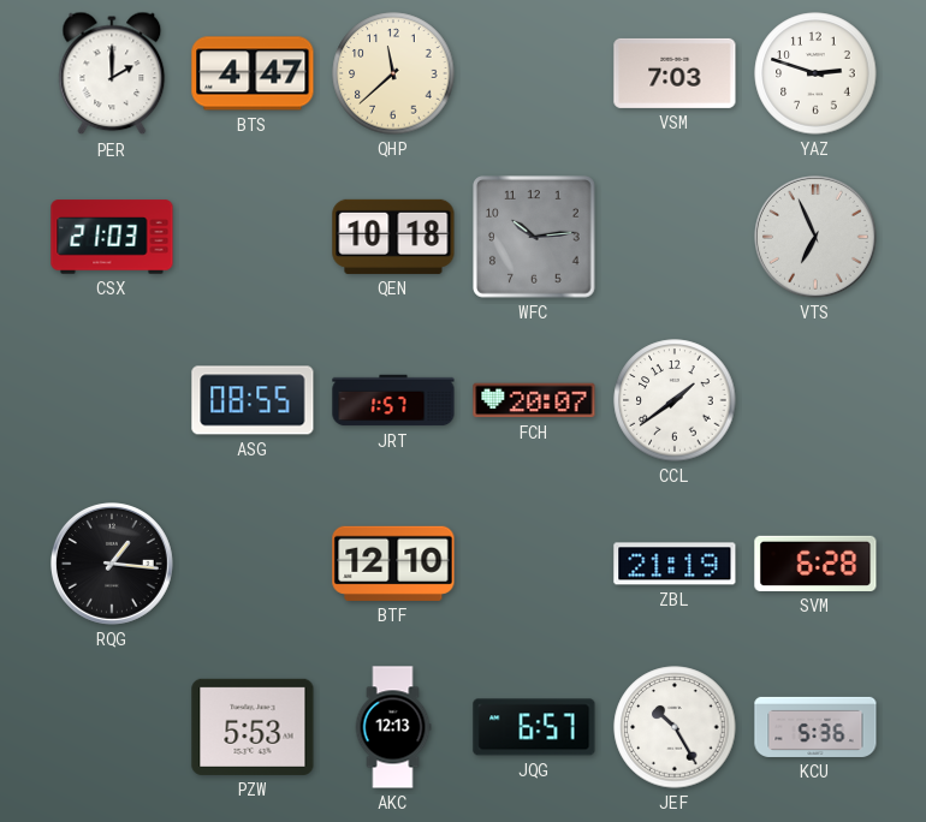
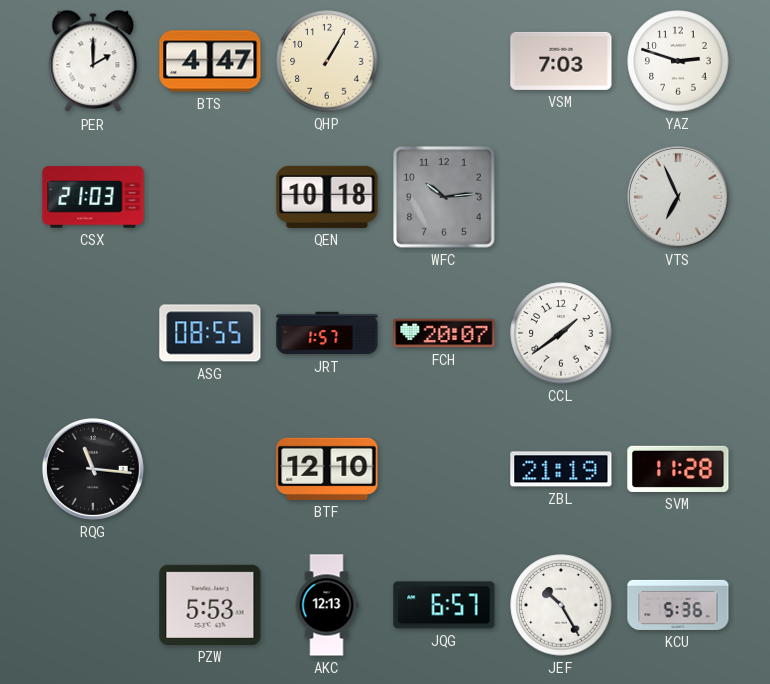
QHP: 11:38 -> 1:05 (327, 61)
RQG: 1:16 -> 11:16 (94, 470)
SVM: 6:28 -> 11:28 (678, 469)
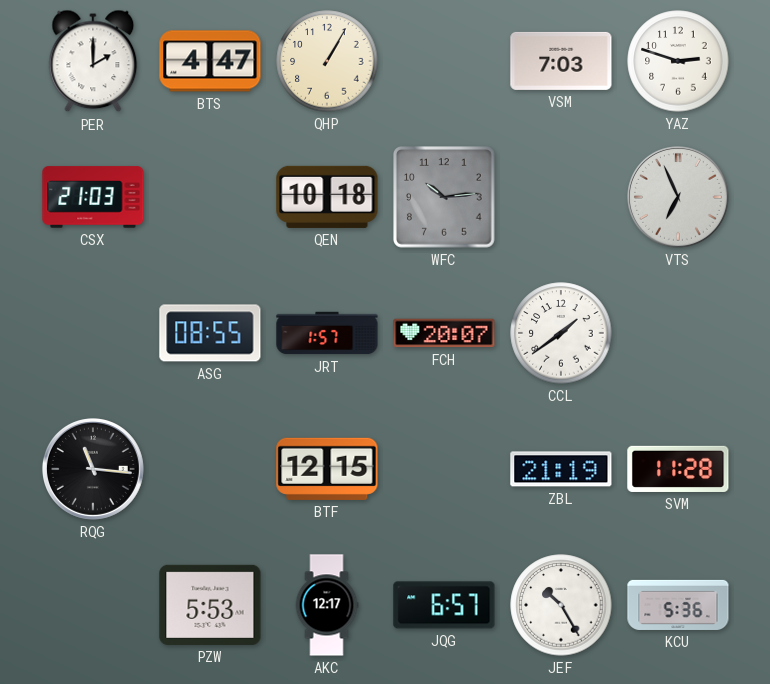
BTF: 12:10 -> 12:15 (327, 469)
AKC: 12:13 -> 12:17 (327, 605)
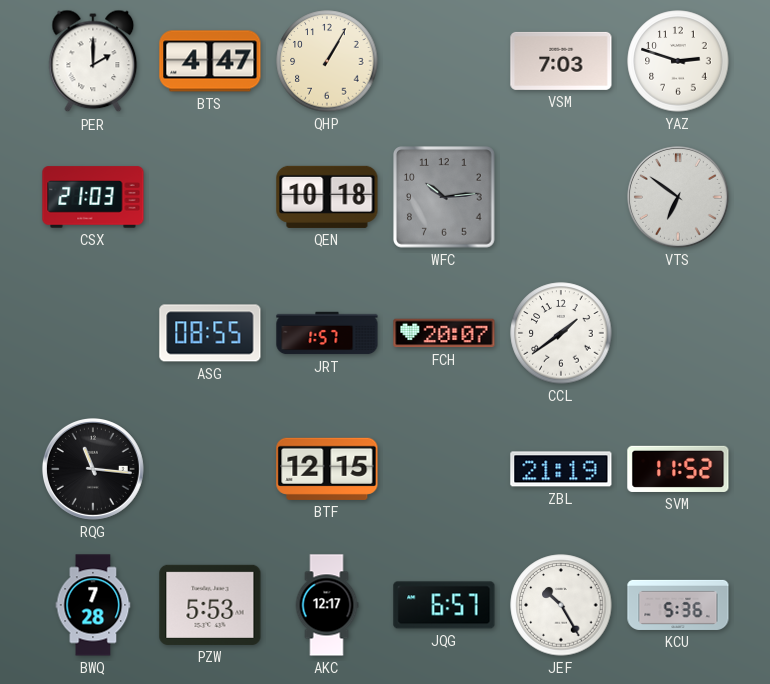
VTS: 6:56 -> 6:51 (679, 198)
SVM: 11:28 -> 11:52 (678, 469)
BWQ: none -> 7:28 (93, 605)
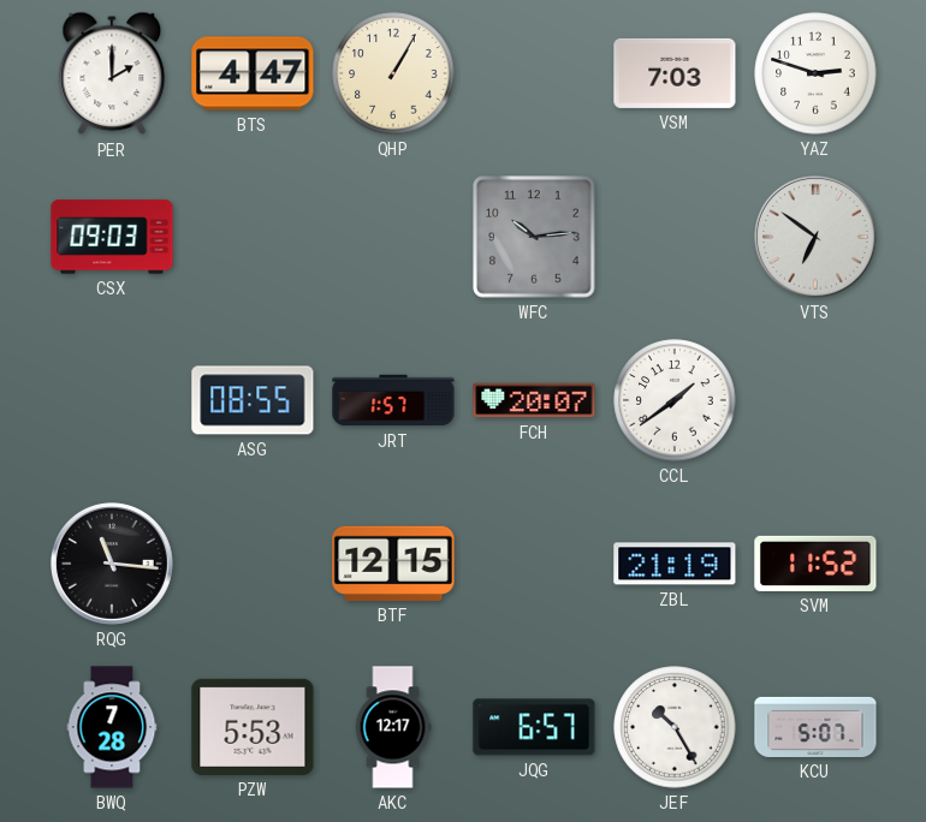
CSX: 21:03 -> 09:03 (112, 237)
QEN: 10:18 -> none (327, 197)
KCU: 5:36 -> 5:07 (815, 727)
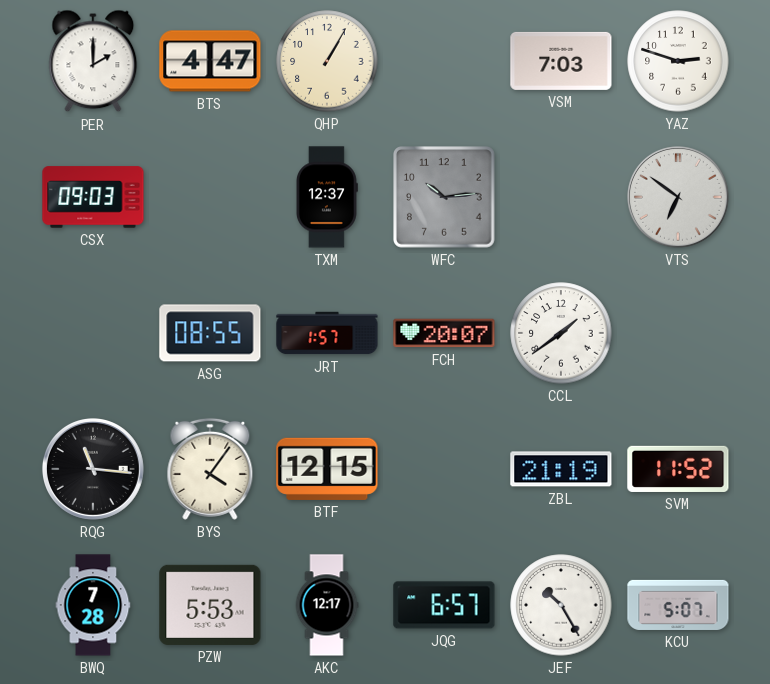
TXM: none -> 12:37 (326, 197)
BYS: none -> 4:06 (210, 469)
